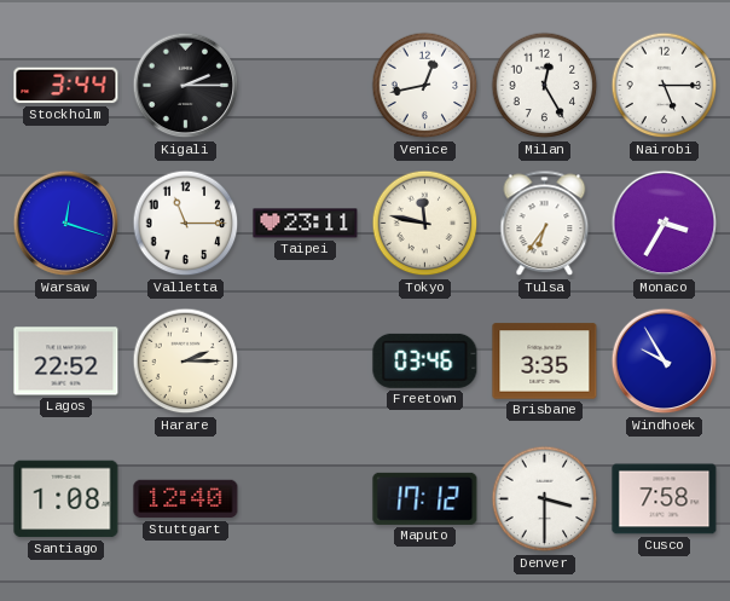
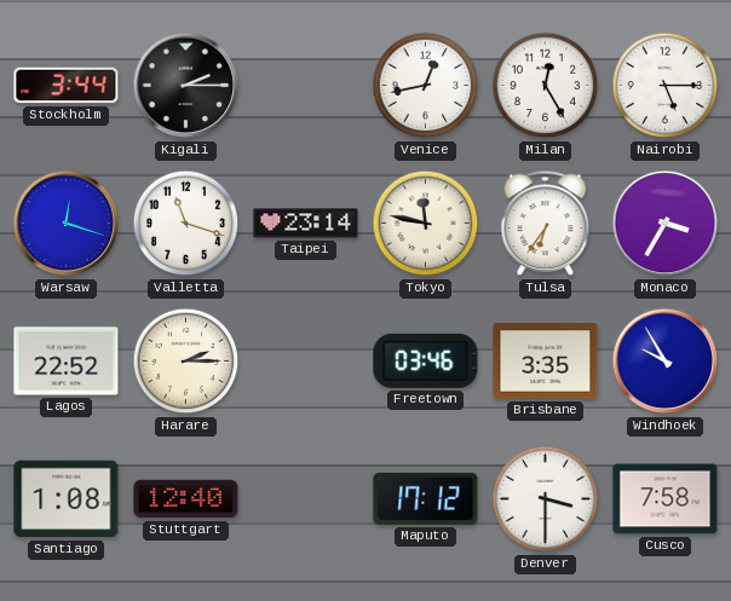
Valletta: 11:15 -> 11:18 (186, 224)
Taipei: 23:11 -> 23:14 (306, 224)
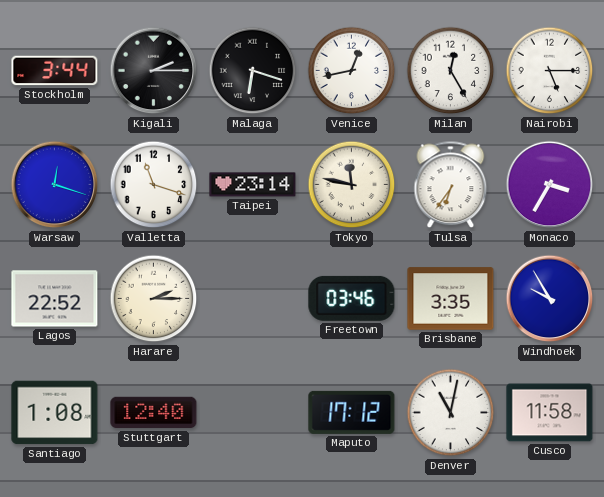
Malaga: none -> 6:18 (253, 71)
Denver: 3:30 -> 11:02 (451, 413)
Cusco: 7:58 -> 11:58 (550, 413)
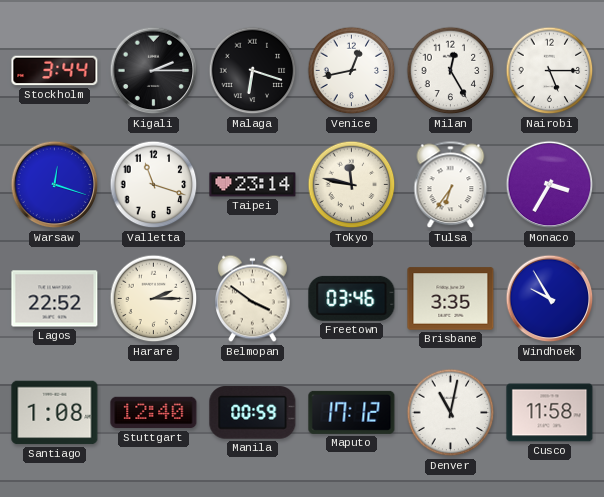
Belmopan: none -> 3:51 (253, 299)
Manila: none -> 00:59 (253, 413)
